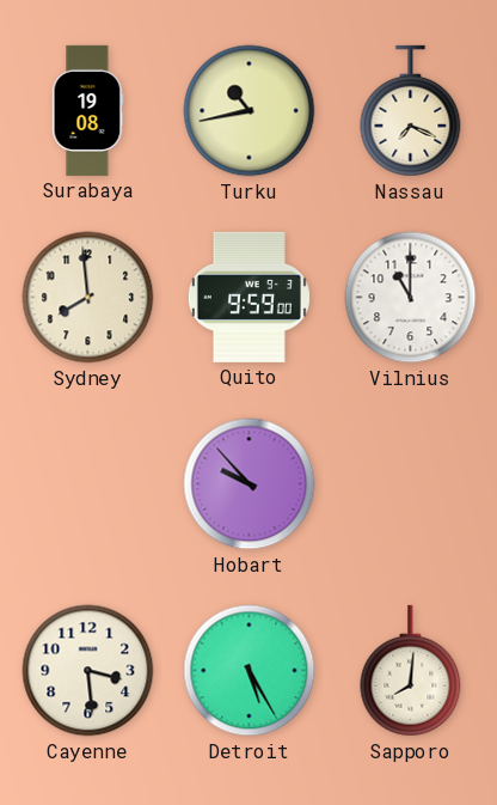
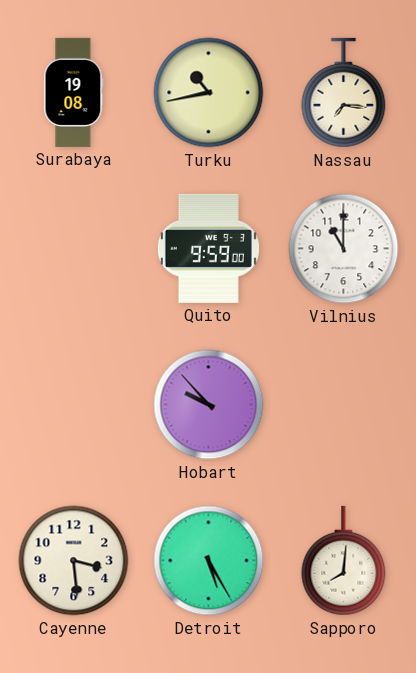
Nassau: 7:19 -> 7:16 (344, 93)
Sydney: 7:59 -> none (88, 298)
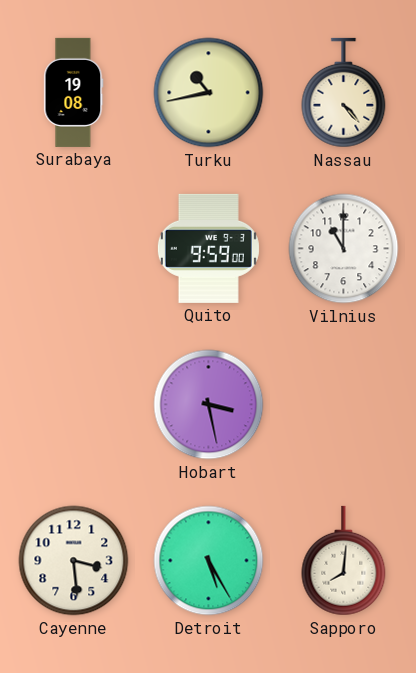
Nassau: 7:16 -> 4:23 (344, 93)
Hobart: 9:53 -> 3:28 (209, 405)
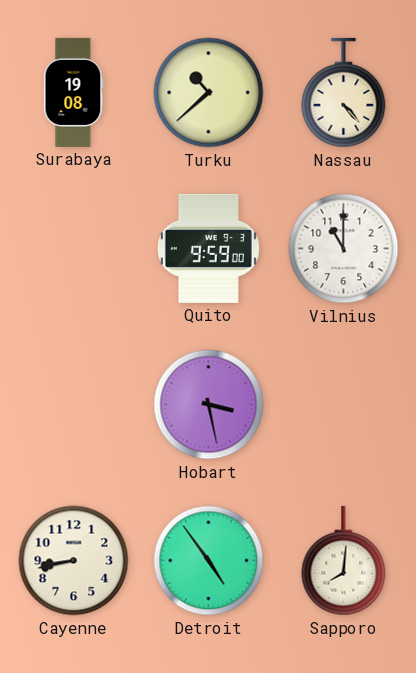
Turku: 10:43 -> 10:38 (209, 93)
Cayenne: 3:29 -> 8:43 (74, 561)
Detroit: 5:25 -> 4:54 (209, 561)
